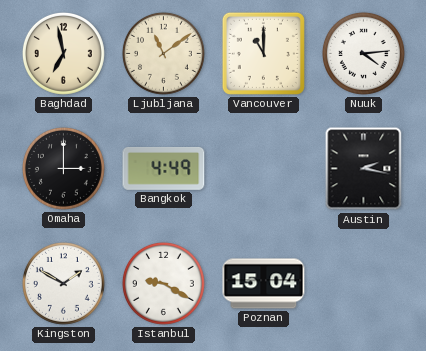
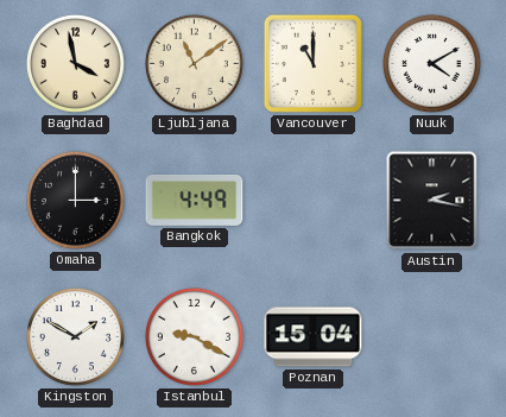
Baghdad: 6:58 -> 3:58 (75, 63)
Nuuk: 4:14 -> 4:10 (431, 63)
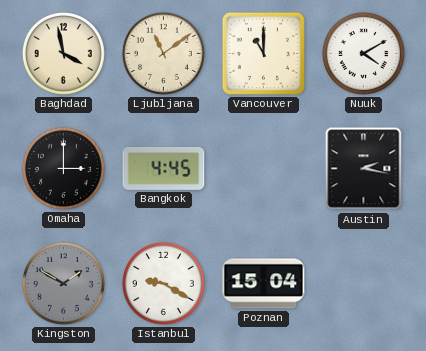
Bangkok: 4:49 -> 4:45 (164, 168)
Kingston dial: white -> grey (63, 283)
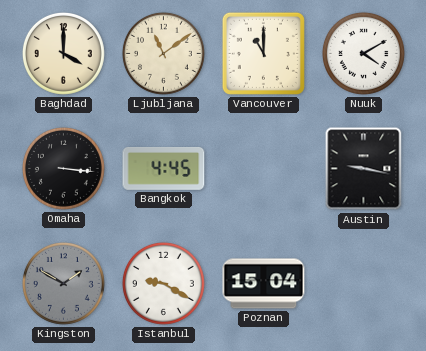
Baghdad: 3:58 -> 4:00 (63, 53)
Omaha: 3:00 -> 3:16 (63, 168)
Austin: 2:17 -> 9:17 (364, 169)
